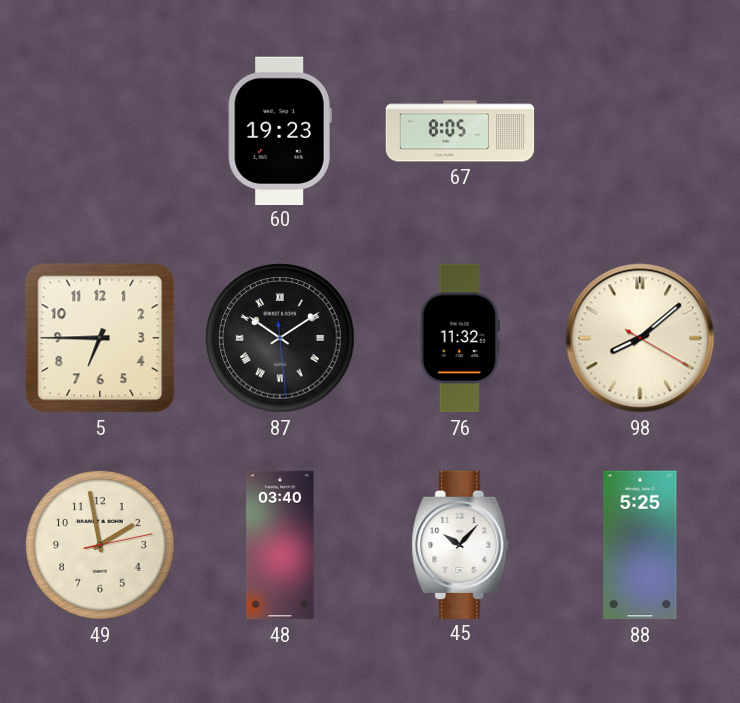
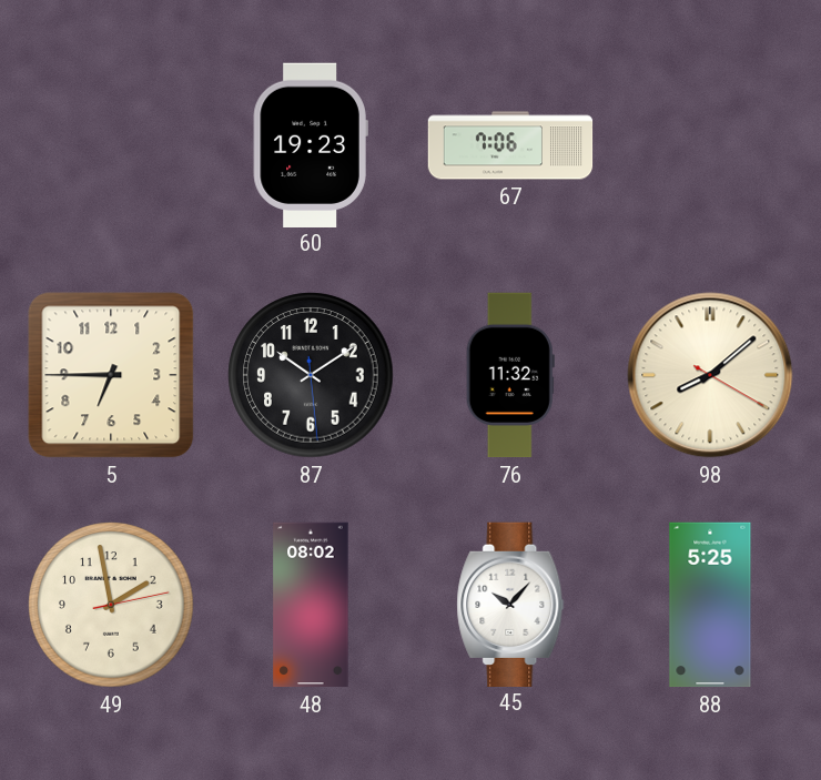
67: 8:05 -> 7:06 (510, 145)
87 numerals: Roman -> Arabic (311, 375)
48: 03:40 -> 08:02 (311, 605)
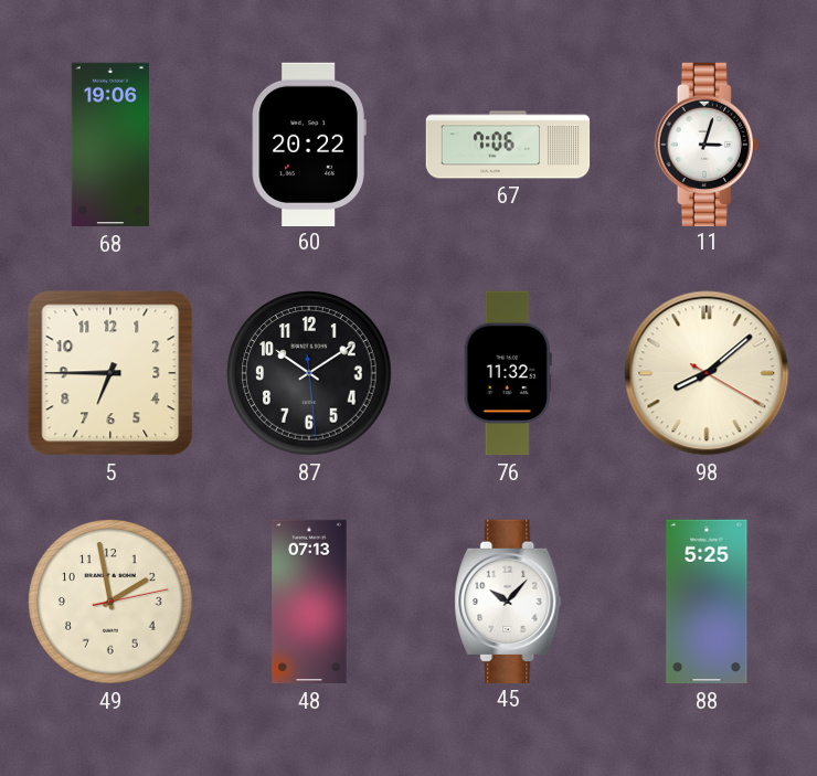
68: none -> 19:06 (110, 145)
60: 19:23 -> 20:22 (309, 143)
11: none -> 3:03 (707, 143)
48: 08:02 -> 07:13 (309, 602)
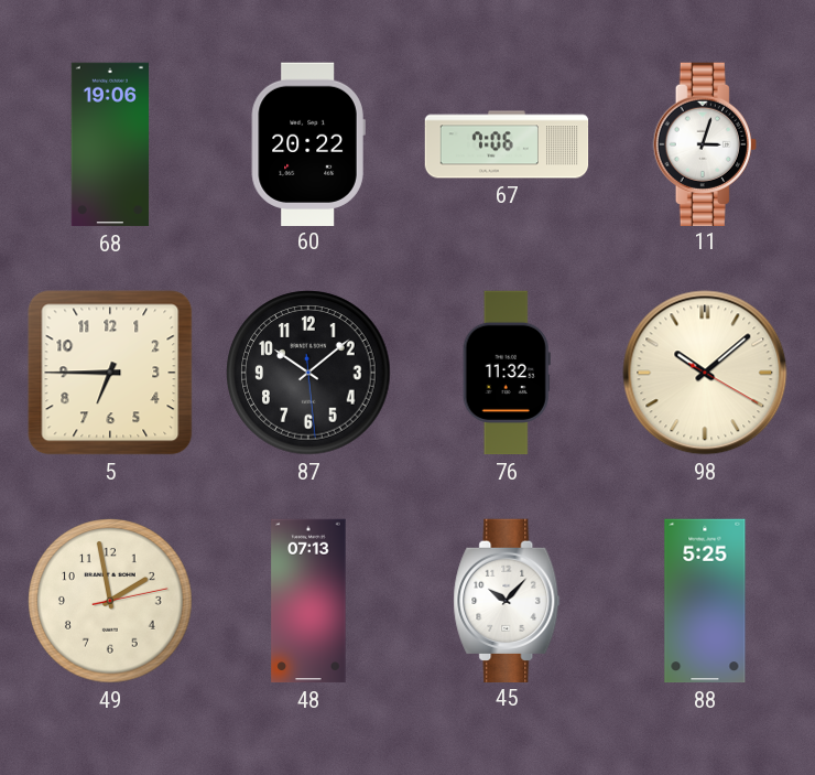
87: 10:09 -> 10:08 (308, 373)
98: 8:08 -> 10:08 (705, 373)
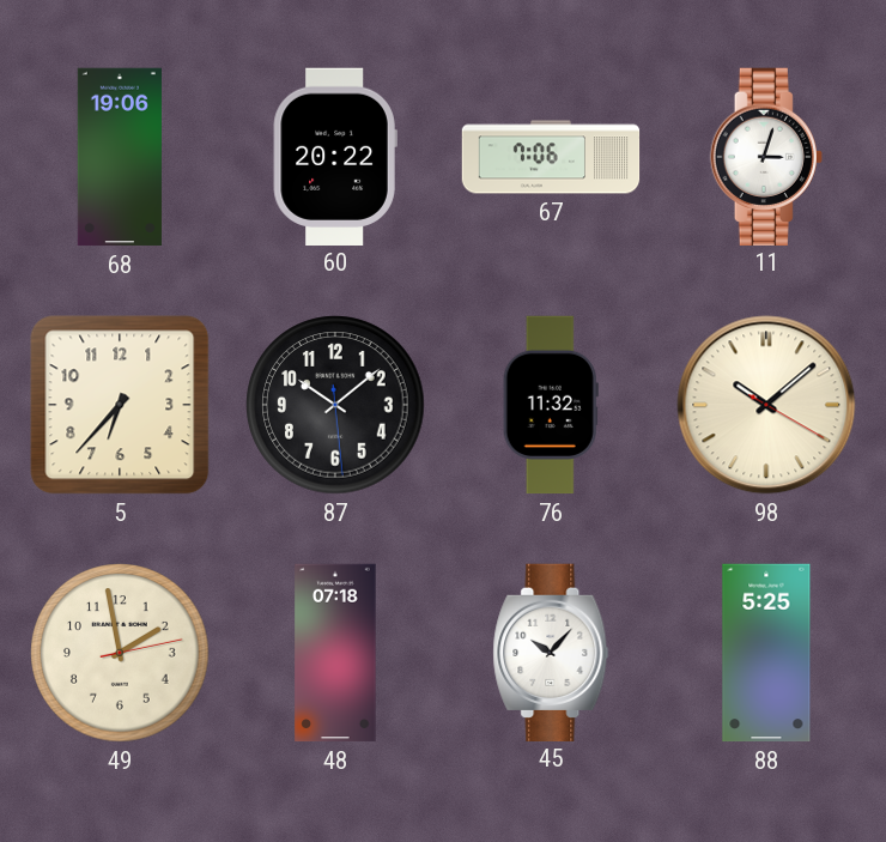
5: 6:45 -> 6:37 (120, 405)
48: 07:13 -> 07:18 (335, 653)
